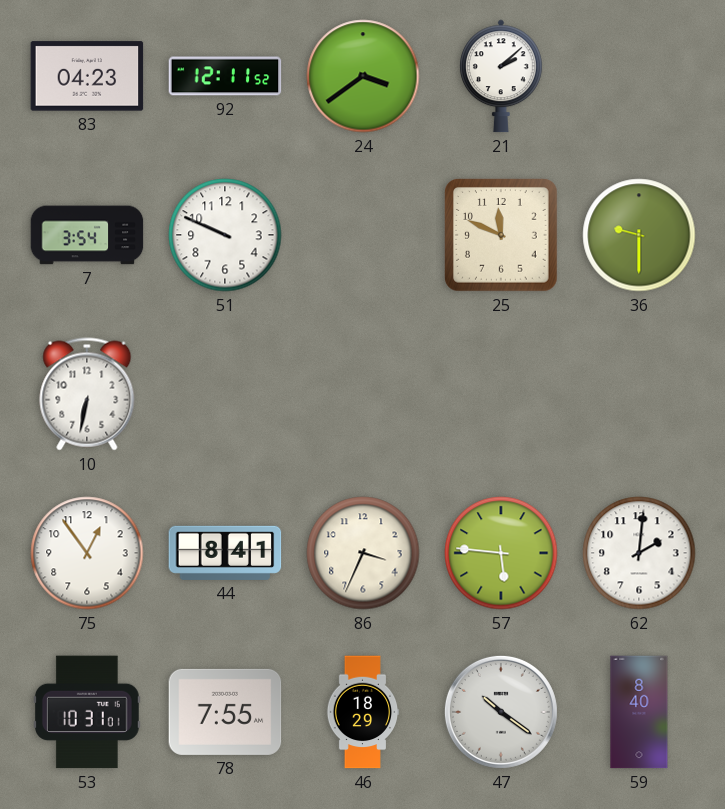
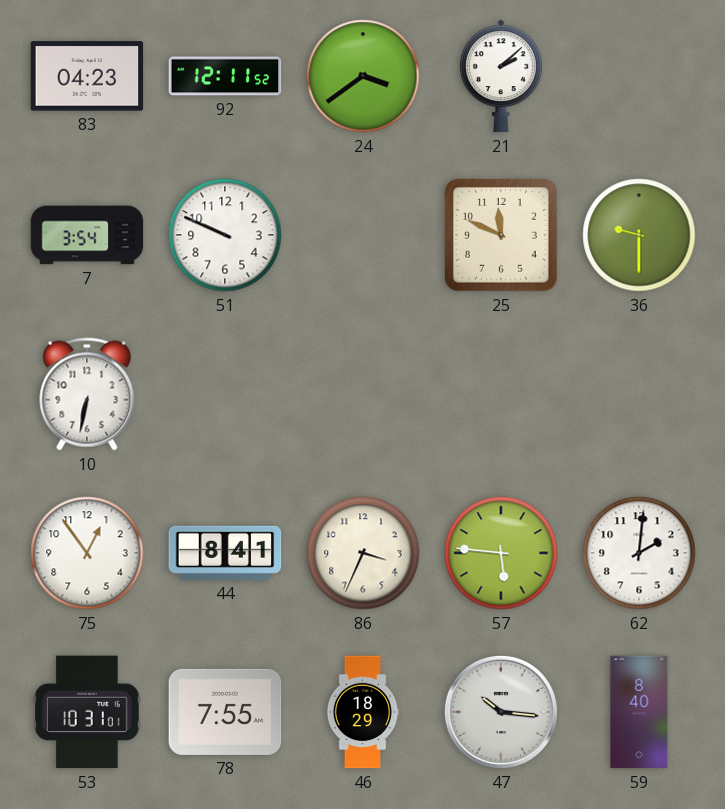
47: 10:21 -> 10:16 (501, 712)
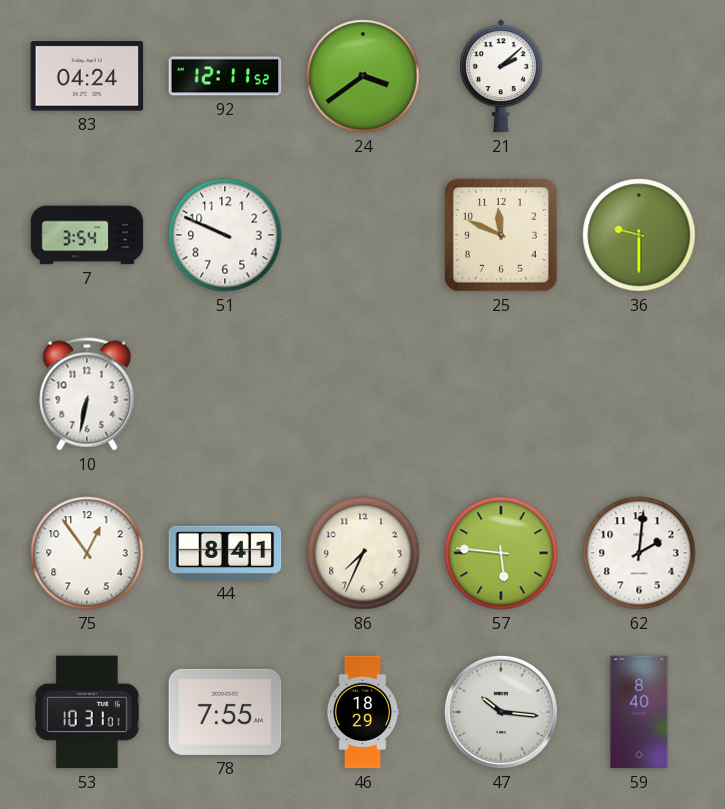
83: 04:23 -> 04:24 (87, 76)
86: 3:34 -> 7:34 (363, 553)
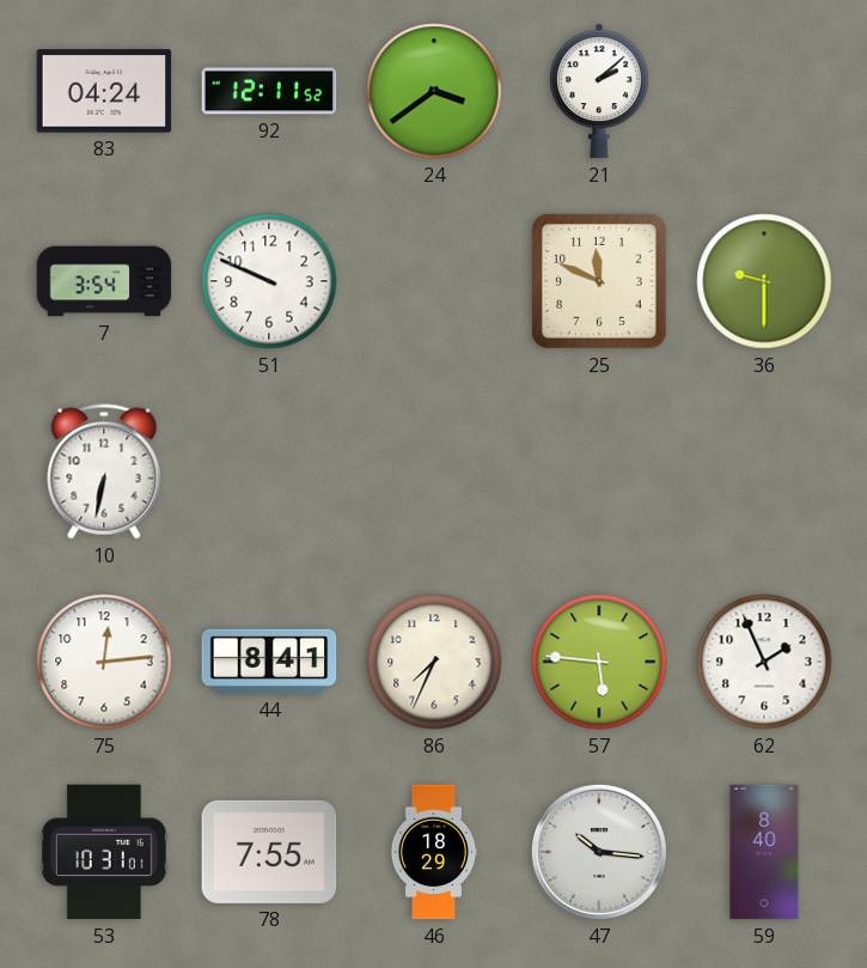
75: 12:54 -> 12:14 (104, 662)
62: 2:01 -> 1:56 (764, 662)
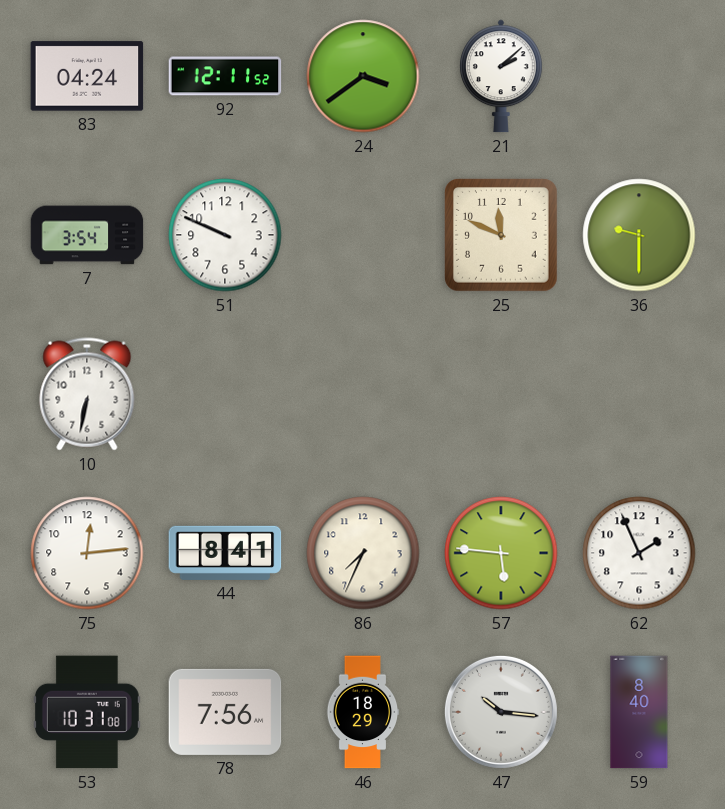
53: 10:31:01 -> 10:31:08 (87, 712)
78: 7:55 -> 7:56 (225, 712)
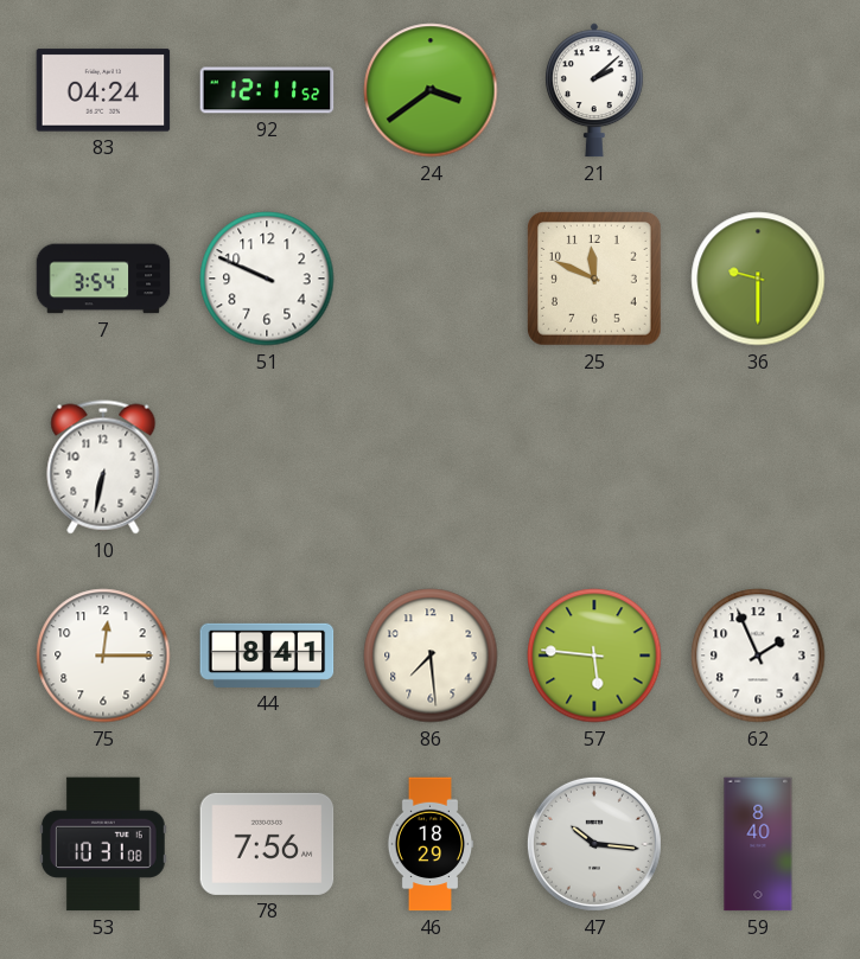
75: 12:14 -> 12:15 (103, 656)
86: 7:34 -> 7:29 (431, 656)
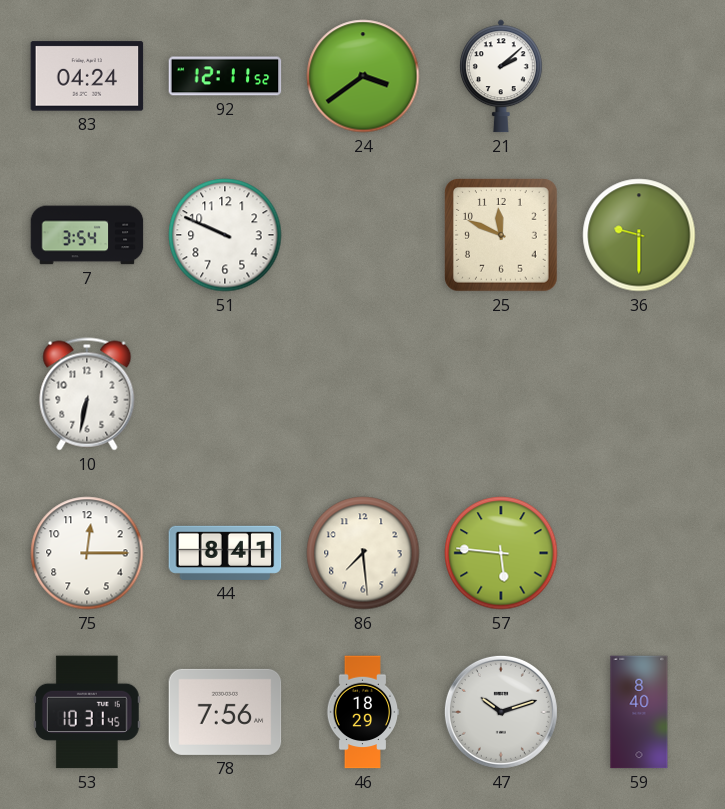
62: 1:56 -> none (758, 656)
53: 10:31:08 -> 10:31:45 (87, 712)
47: 10:16 -> 10:12 (501, 712)
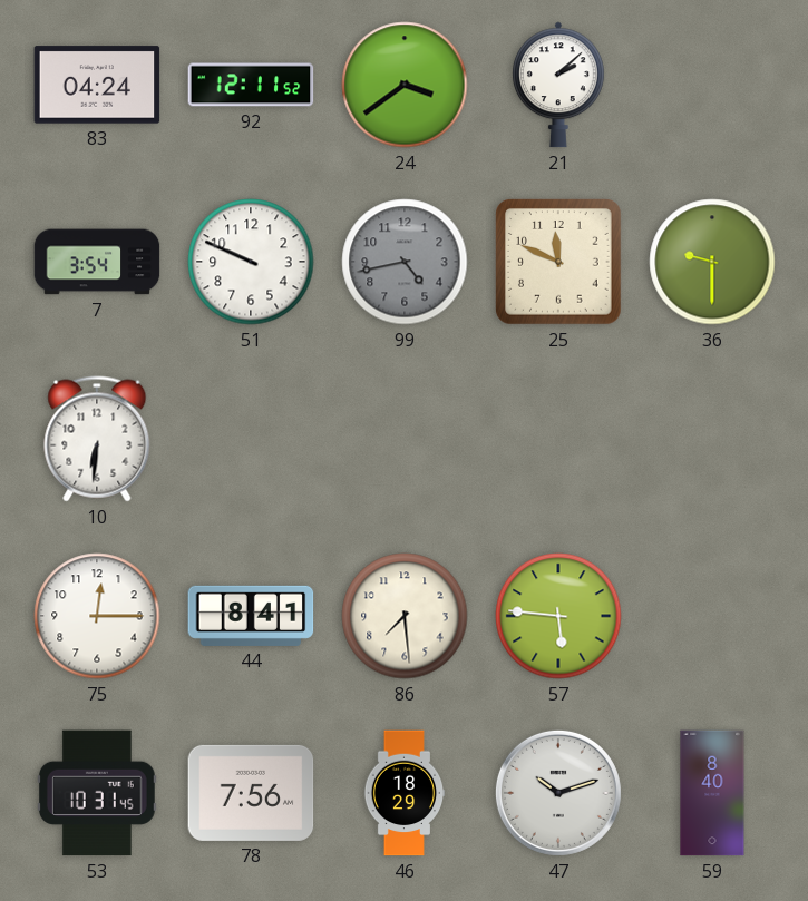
99: none -> 4:43 (405, 262)
10: 6:32 -> 6:31 (97, 439)
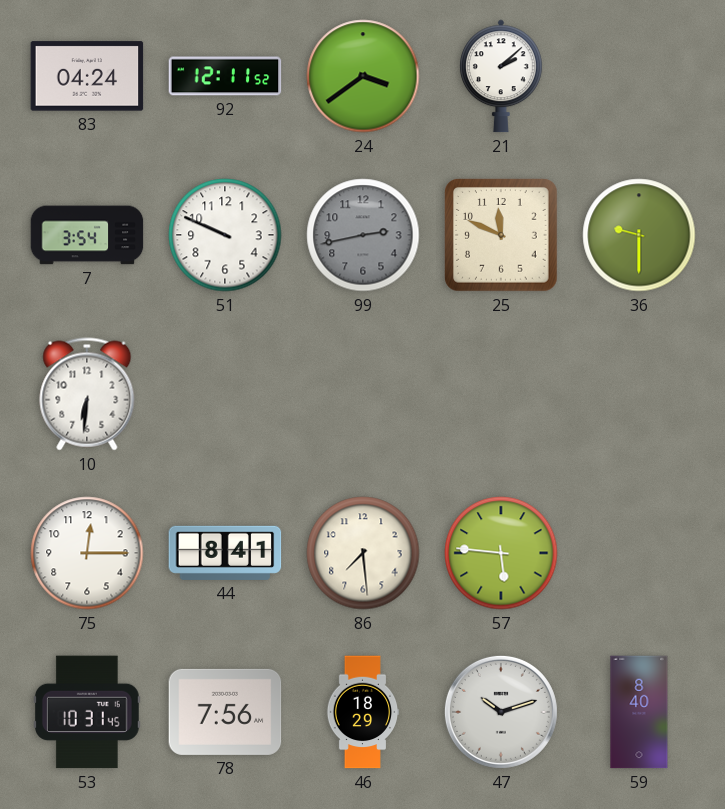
99: 4:43 -> 2:43 (363, 235)
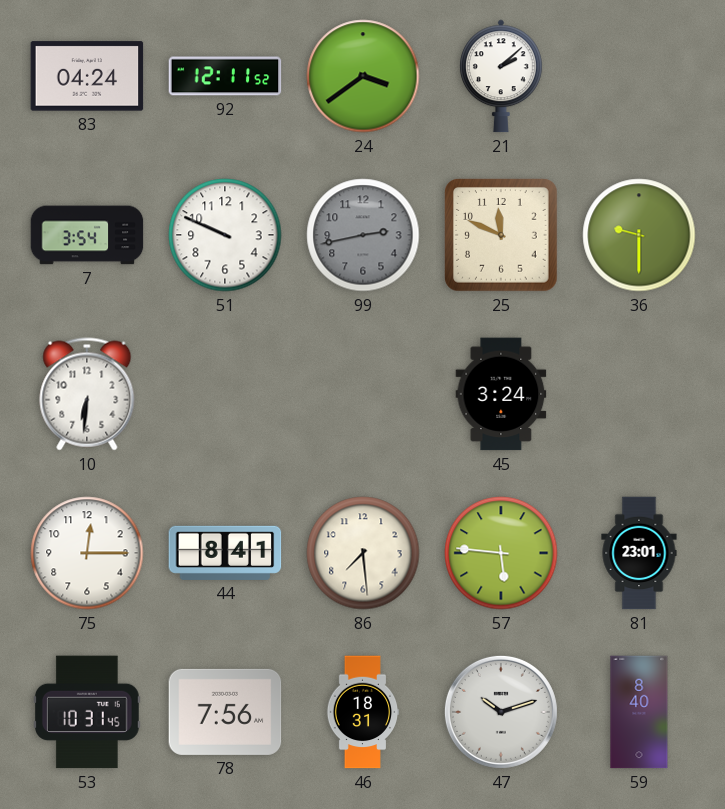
45: none -> 3:24 (501, 394)
81: none -> 23:01 (639, 553)
46: 18:29 -> 18:31 (363, 712)
